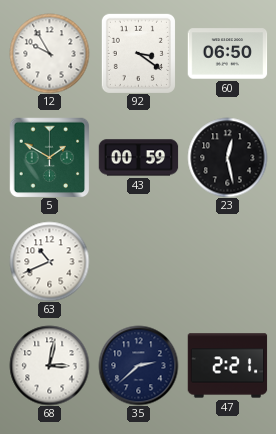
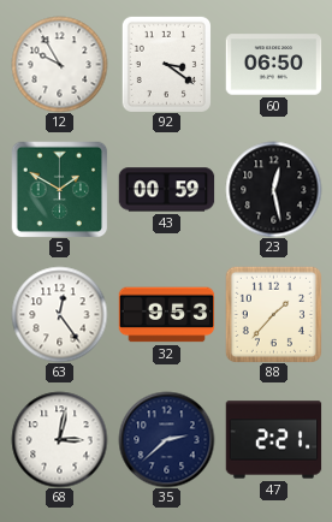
63: 10:41 -> 12:24 (59, 314)
32: none -> 9:53 (166, 315)
88: none -> 1:37 (273, 314)
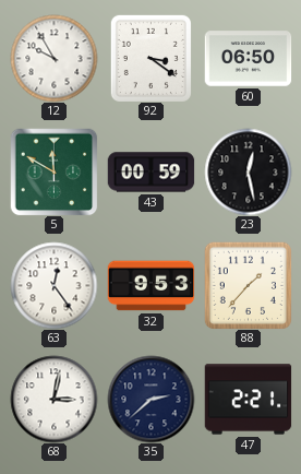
5: 1:50 -> 11:50 (53, 171)
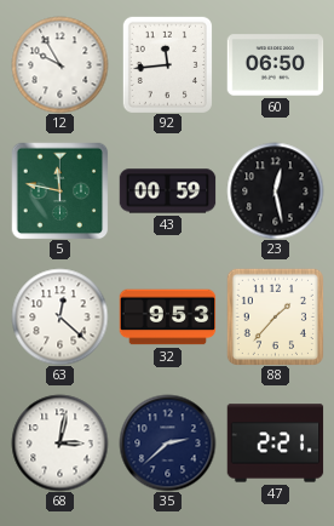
92: 3:21 -> 11:44 (167, 64)
5: 11:50 -> 11:47 (59, 190)
63: 12:24 -> 12:22 (59, 316)
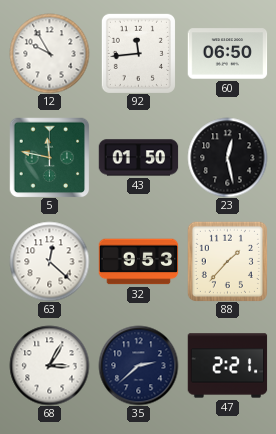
43: 00:59 -> 01:50 (138, 158)
68: 3:02 -> 3:05 (49, 365)
